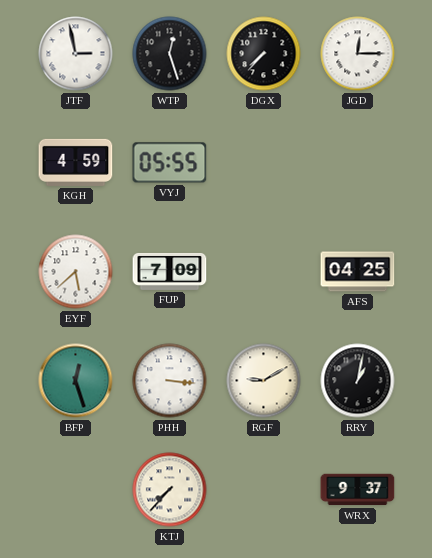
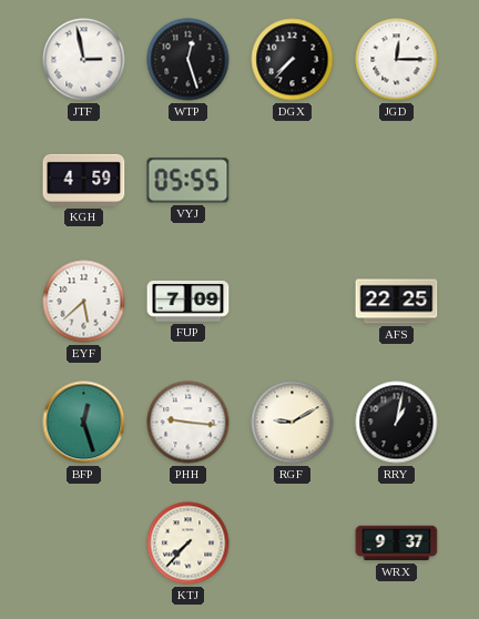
AFS: 04:25 -> 22:25 (397, 302)
PHH: 3:16 -> 9:16 (188, 423)
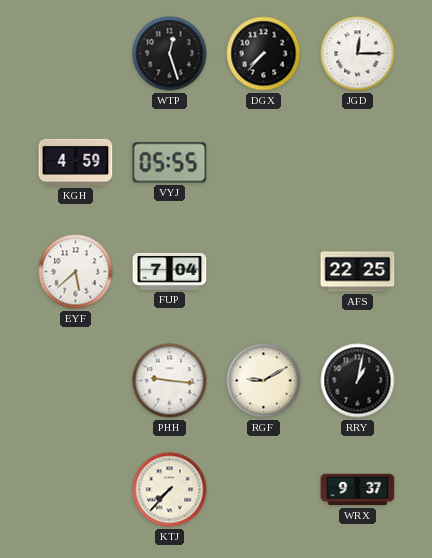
JTF: 2:58 -> none (84, 60)
FUP: 7:09 -> 7:04 (170, 271)
BFP: 12:27 -> none (84, 423)
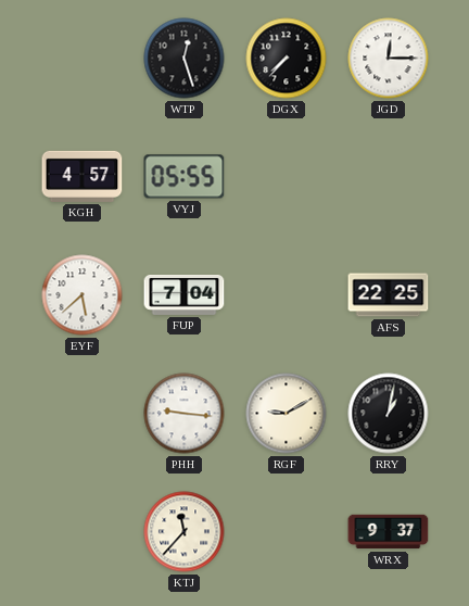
KGH: 4:59 -> 4:57 (83, 176)
KTJ: 7:37 -> 11:37 (185, 532)
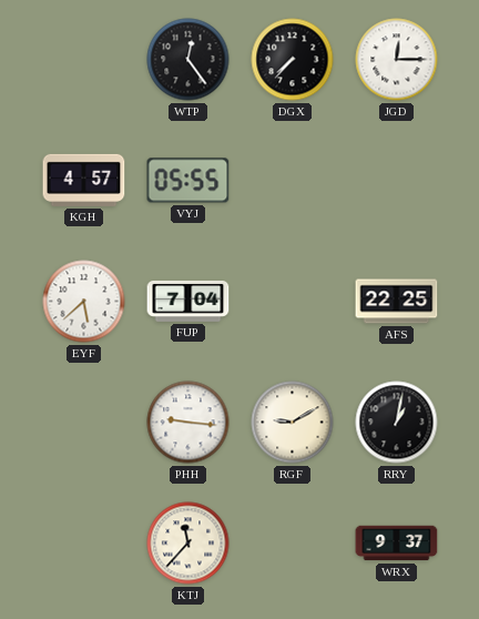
WTP: 12:27 -> 12:24 (188, 60)
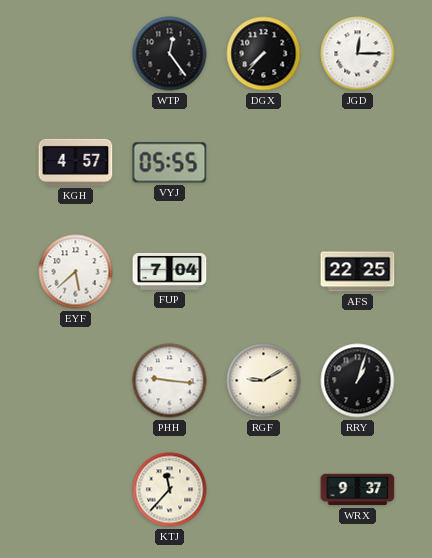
RRY: 1:02 -> 1:03 (358, 381)
